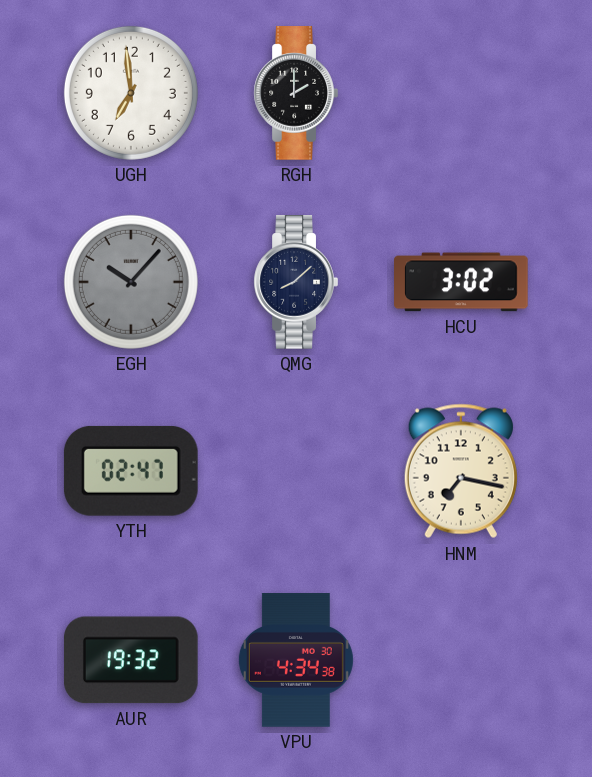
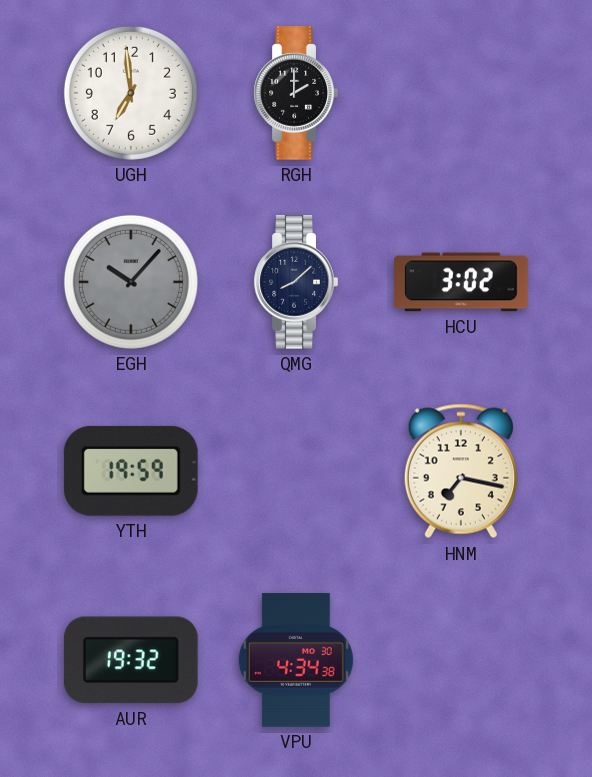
YTH: 02:47 -> 19:59 (131, 471)
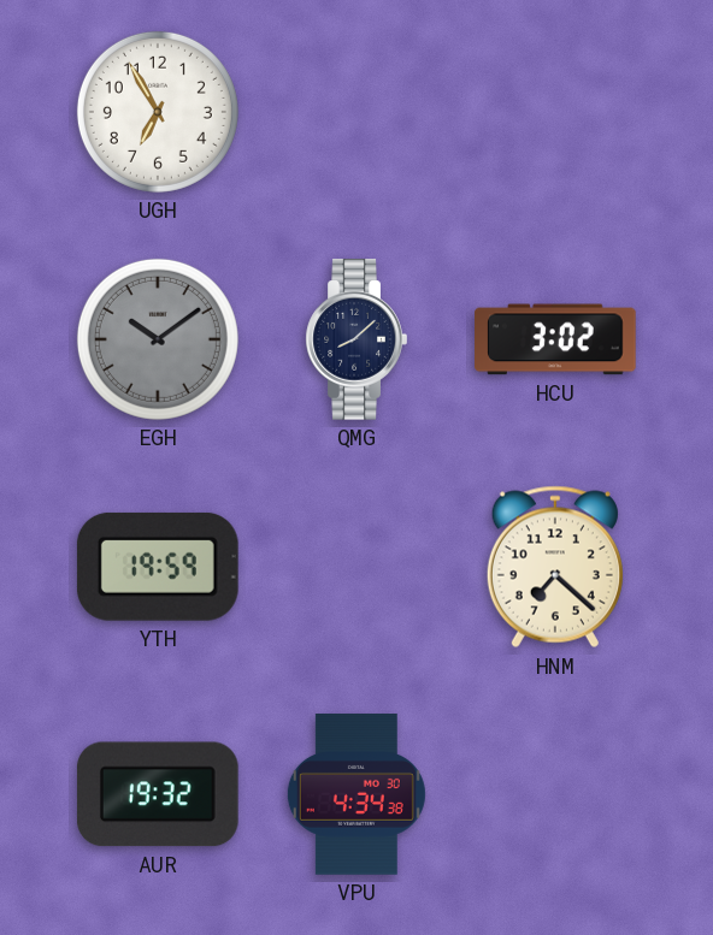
UGH: 6:59 -> 6:55 (158, 112)
RGH: 2:00 -> none (296, 93)
EGH: 10:07 -> 10:09 (158, 339)
HNM: 7:17 -> 7:22 (555, 567)
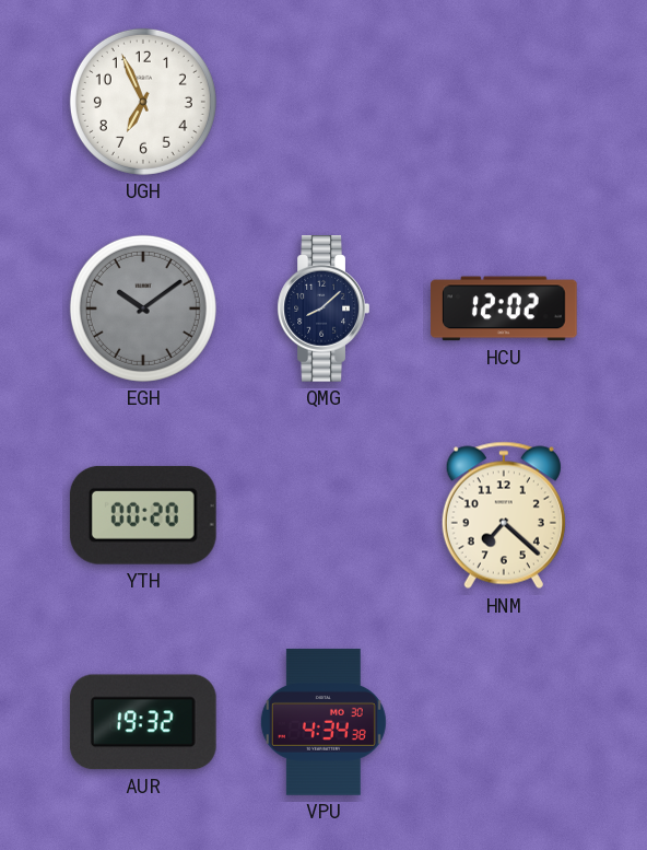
UGH: 6:55 -> 6:56 (143, 102)
HCU: 3:02 -> 12:02 (504, 308)
YTH: 19:59 -> 00:20 (143, 515)
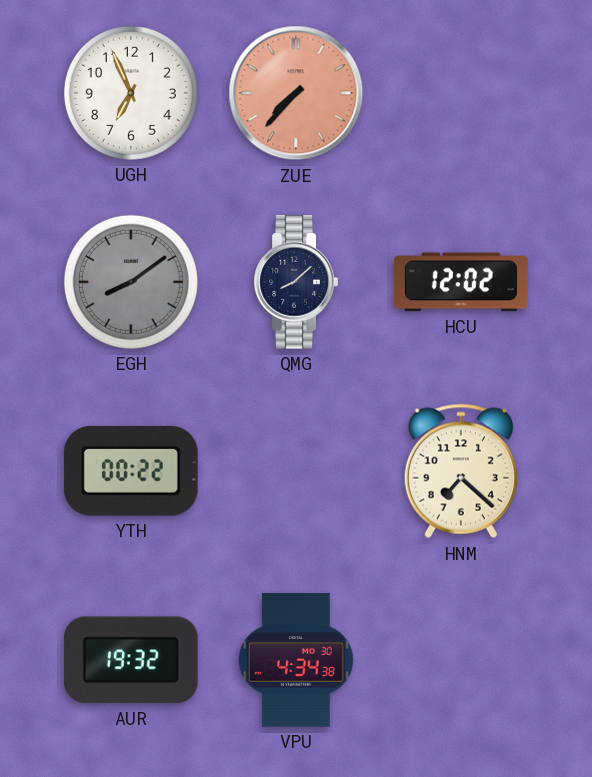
ZUE: none -> 7:37 (296, 93)
EGH: 10:09 -> 8:09 (131, 282)
YTH: 00:20 -> 00:22 (131, 471)
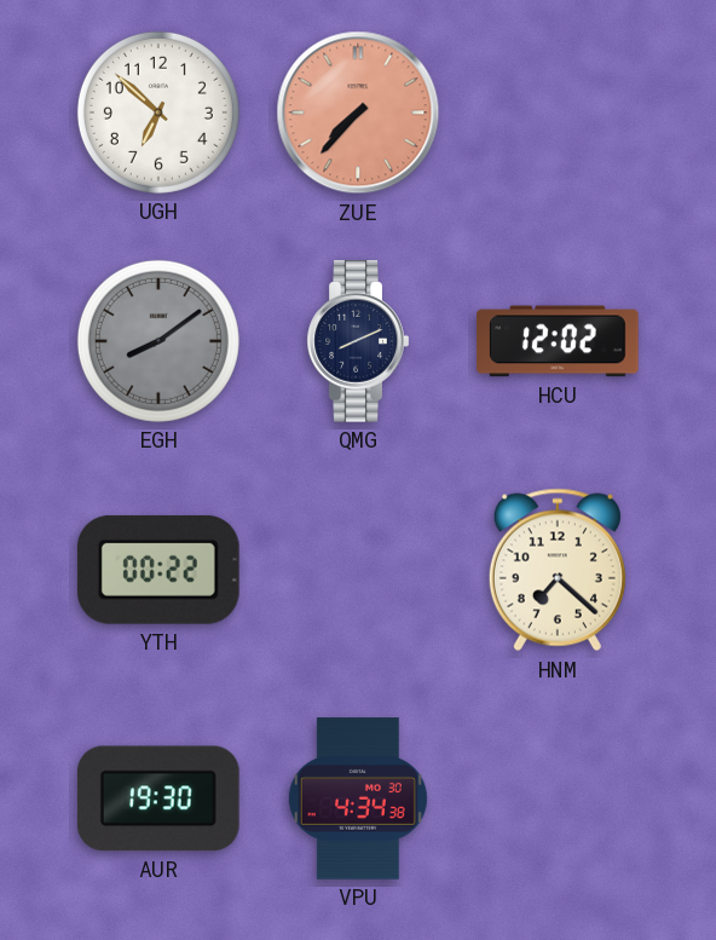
UGH: 6:56 -> 6:52 (158, 113)
QMG: 8:08 -> 8:11 (358, 341)
AUR: 19:32 -> 19:30 (158, 798)
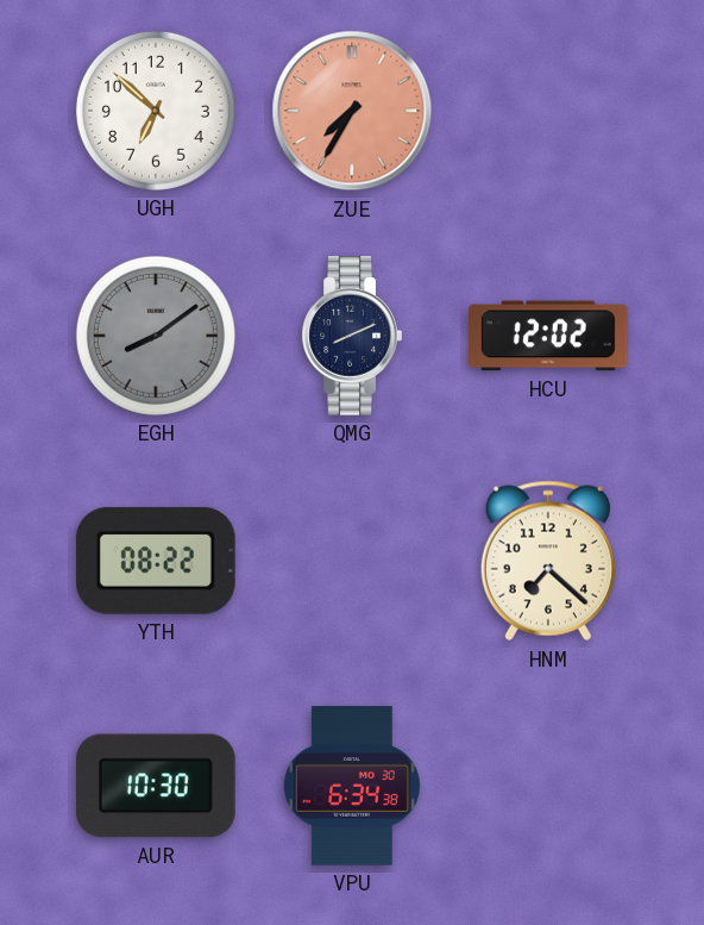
ZUE: 7:37 -> 7:35 (352, 111)
YTH: 00:22 -> 08:22 (156, 561)
AUR: 19:30 -> 10:30 (156, 786)
VPU: 4:34 -> 6:34 (352, 786)
